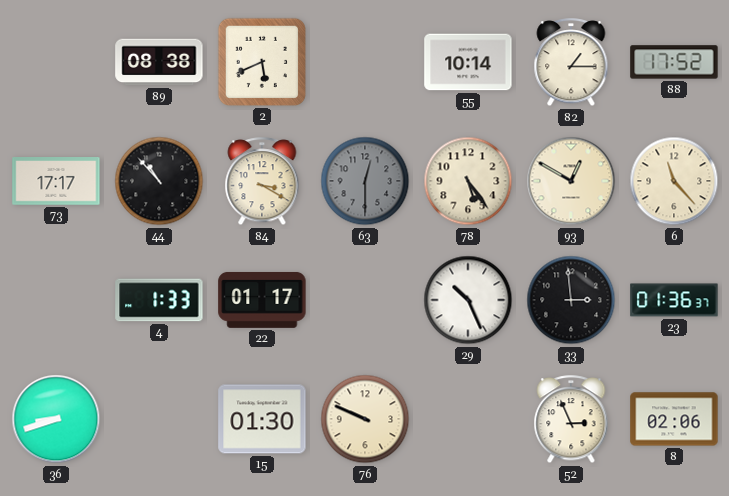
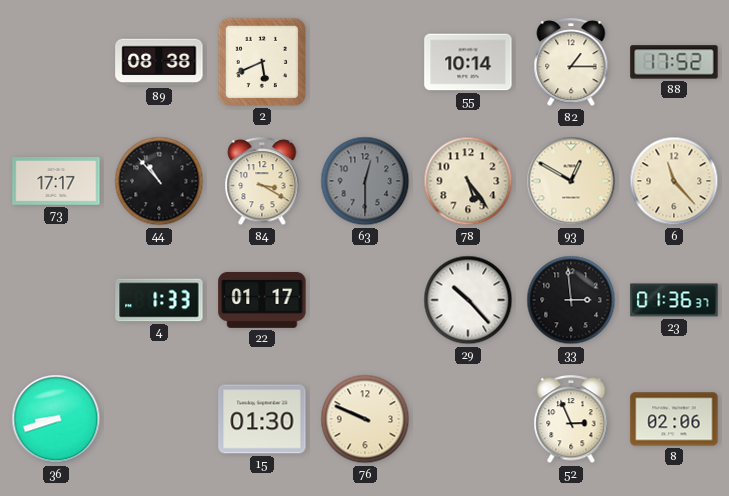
29: 10:26 -> 10:23 (468, 300)
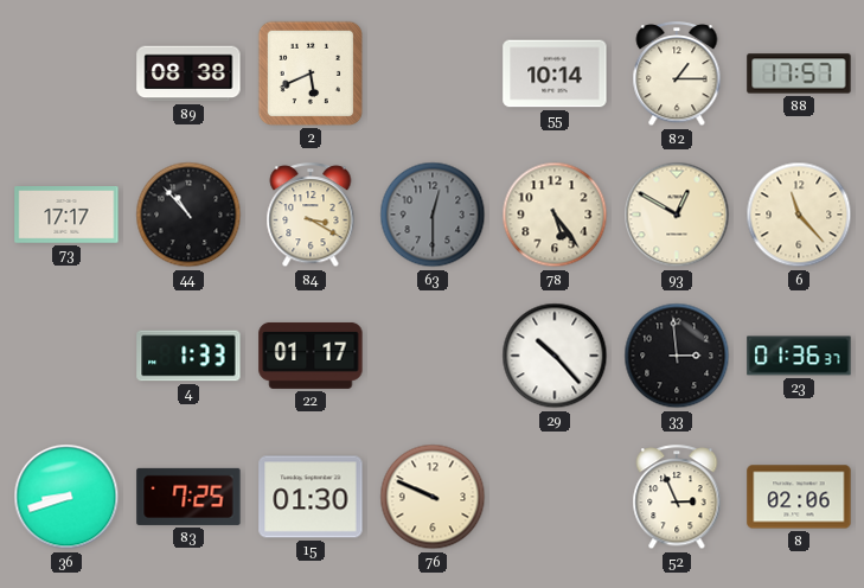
88: 17:52 -> 17:57 (799, 73)
83: none -> 7:25 (188, 497)
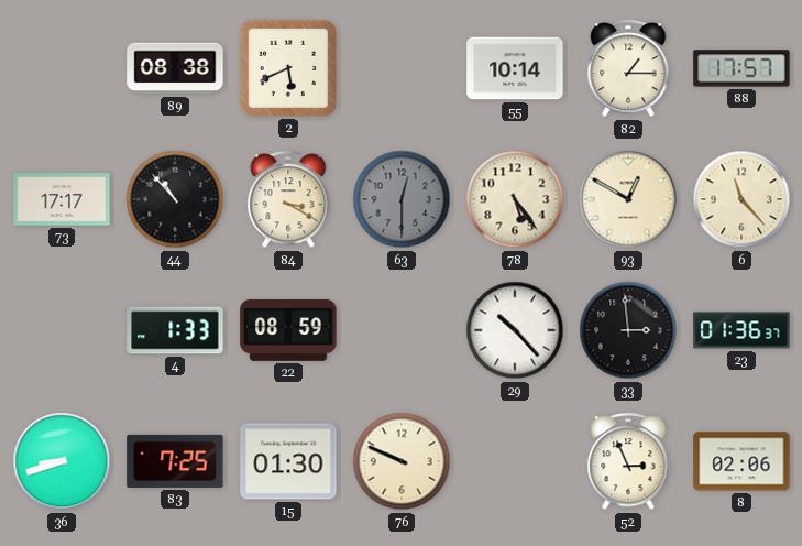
22: 01:17 -> 08:59 (288, 330)
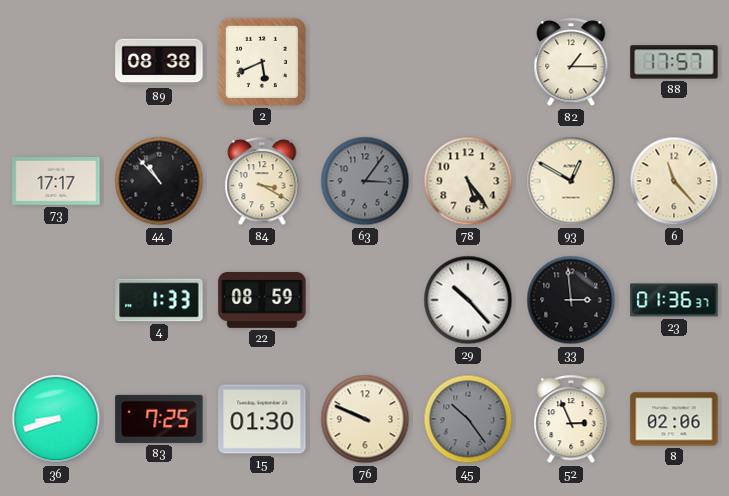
55: 10:14 -> none (515, 68)
63: 12:30 -> 3:06 (365, 181)
45: none -> 10:24 (468, 419)
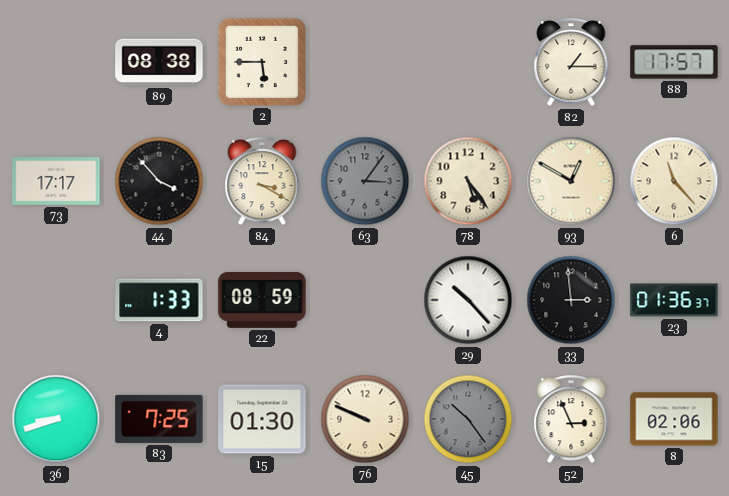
2: 5:41 -> 5:45 (262, 62)
44: 10:53 -> 3:53 (159, 181)
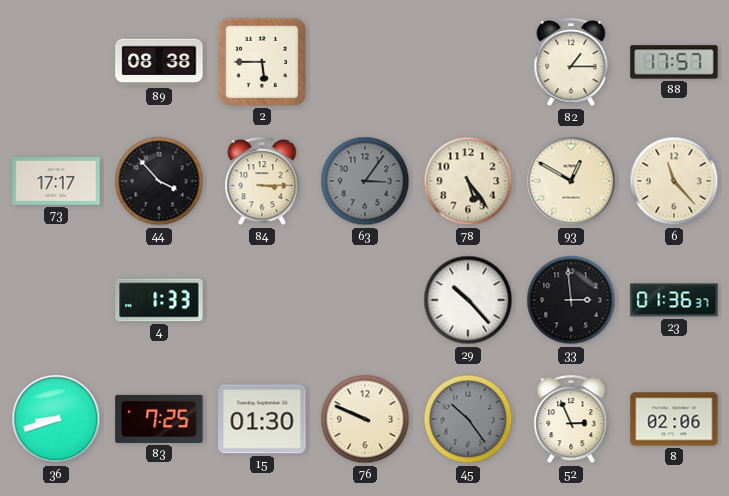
84: 3:20 -> 3:15 (262, 182)
22: 08:59 -> none (262, 300)
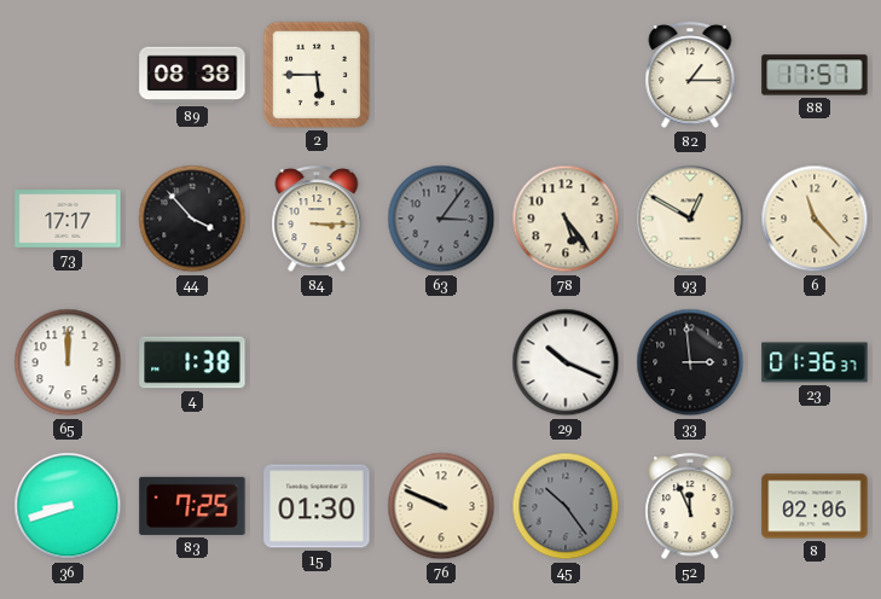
65: none -> 12:00 (68, 362)
4: 1:33 -> 1:38 (192, 362)
29: 10:23 -> 10:19 (566, 362)
52: 2:56 -> 11:56 (690, 507)
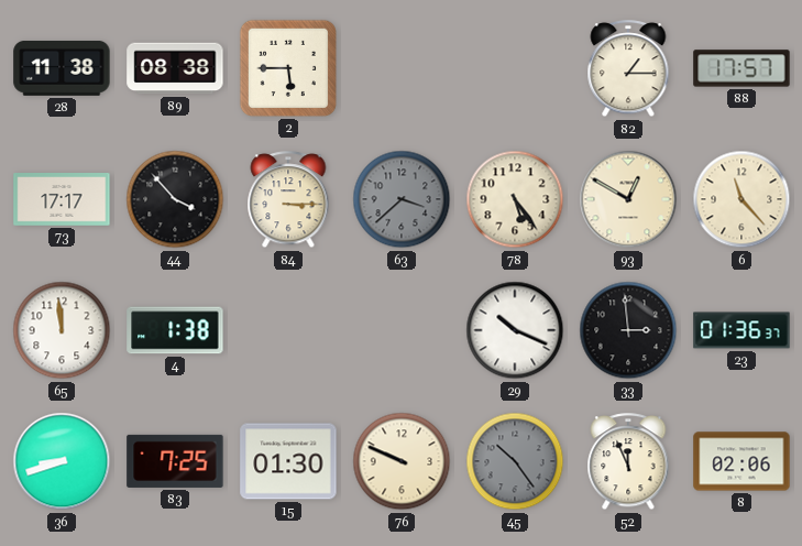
28: none -> 11:38 (62, 68)
63: 3:06 -> 3:38 (402, 199)
65: 12:00 -> 11:59 (62, 330)
